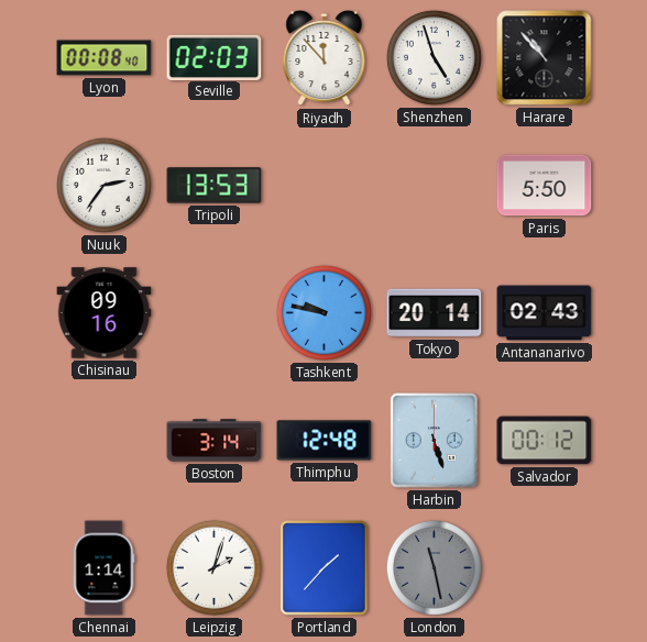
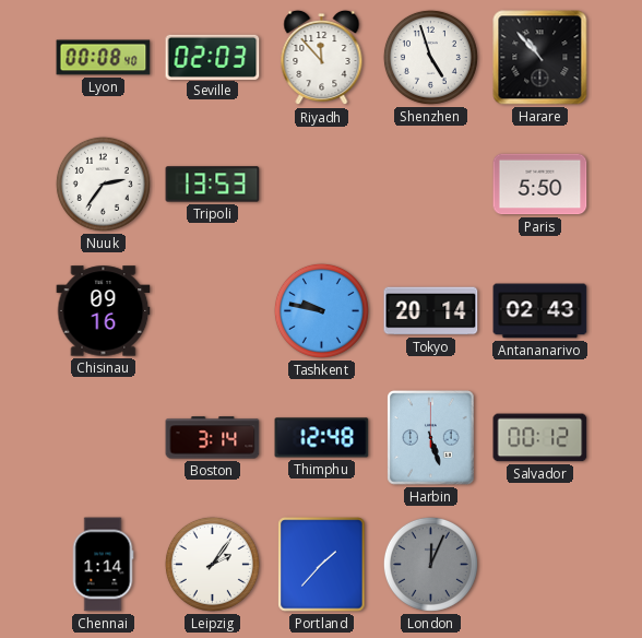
Leipzig: 2:03 -> 2:06 (212, 564)
London: 11:28 -> 12:04 (430, 564)
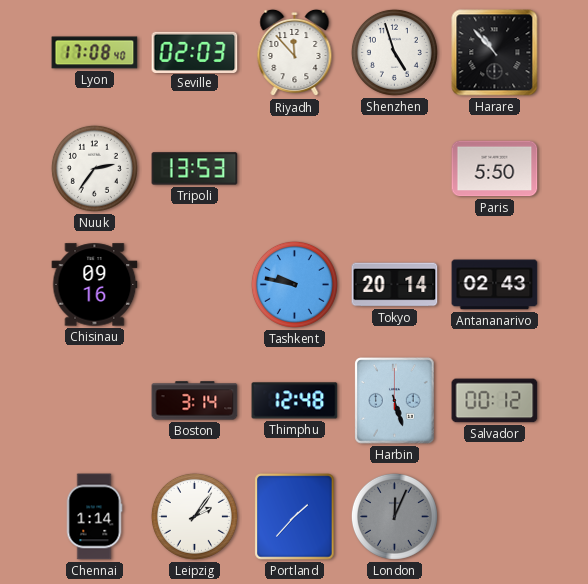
Lyon: 00:08 -> 17:08 (95, 53)
